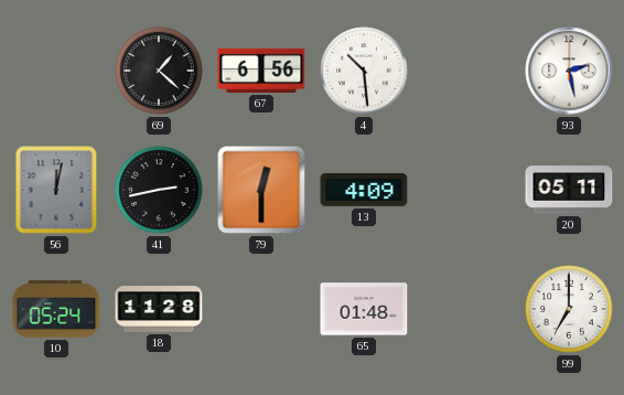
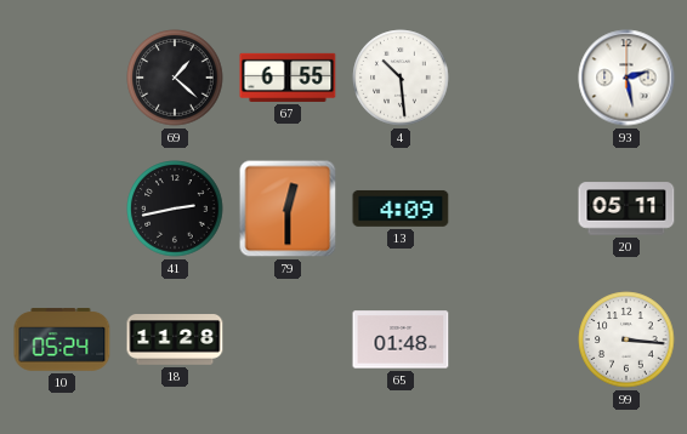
67: 6:56 -> 6:55 (288, 78)
56: 12:02 -> none (56, 190)
99: 7:00 -> 3:16 (626, 339)
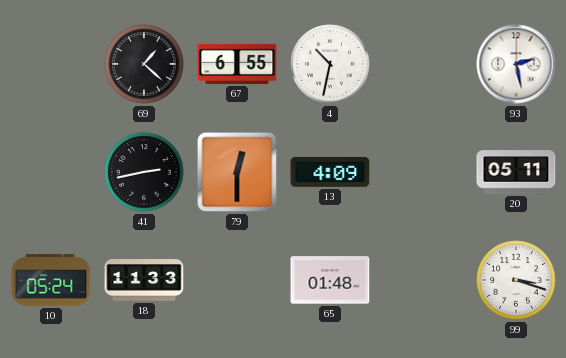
4: 10:29 -> 10:32 (330, 64)
18: 11:28 -> 11:33 (144, 281)
99: 3:16 -> 3:18 (516, 280)
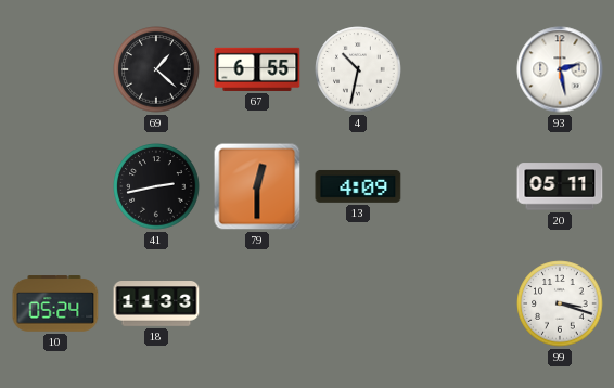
65: 01:48 -> none (330, 280)
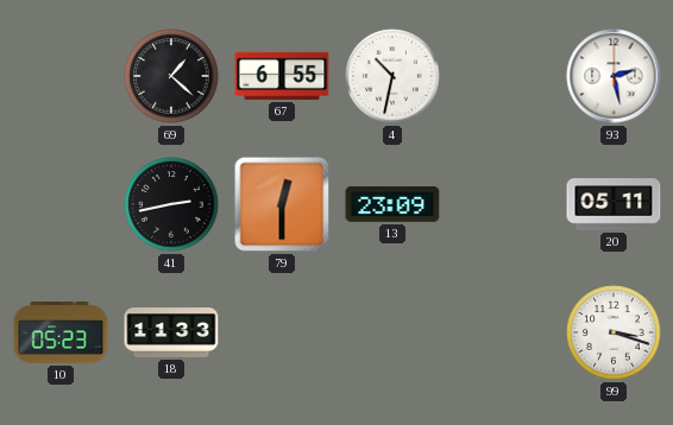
13: 4:09 -> 23:09 (392, 204)
10: 05:24 -> 05:23 (61, 332)
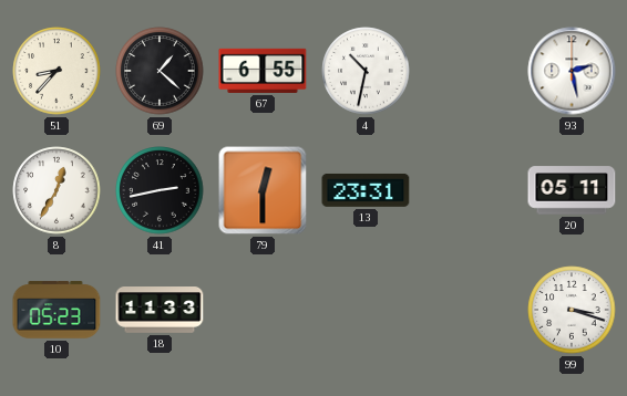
51: none -> 8:37 (56, 71)
8: none -> 12:35 (56, 190)
13: 23:09 -> 23:31 (366, 190)
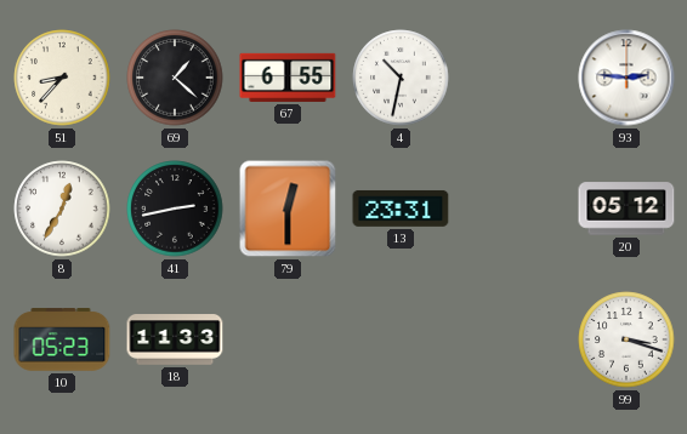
93: 2:28 -> 2:46 (626, 78)
20: 05:11 -> 05:12 (626, 209)
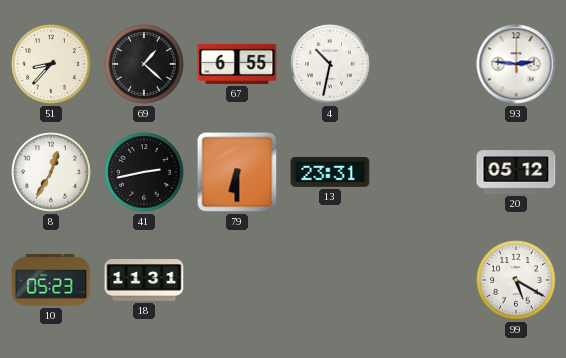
79: 12:30 -> 6:30 (237, 172)
18: 11:33 -> 11:31 (144, 281)
99: 3:18 -> 5:20 (516, 280)
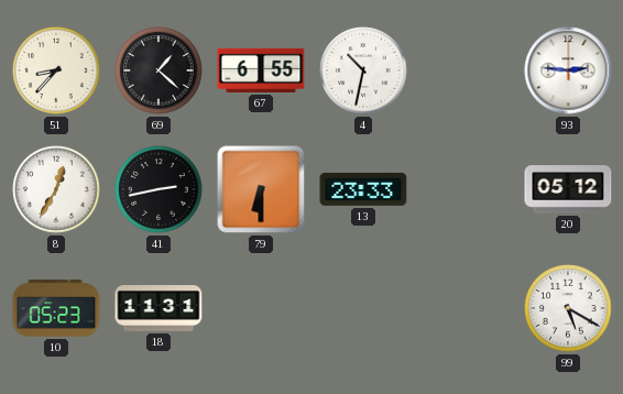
13: 23:31 -> 23:33 (363, 189)
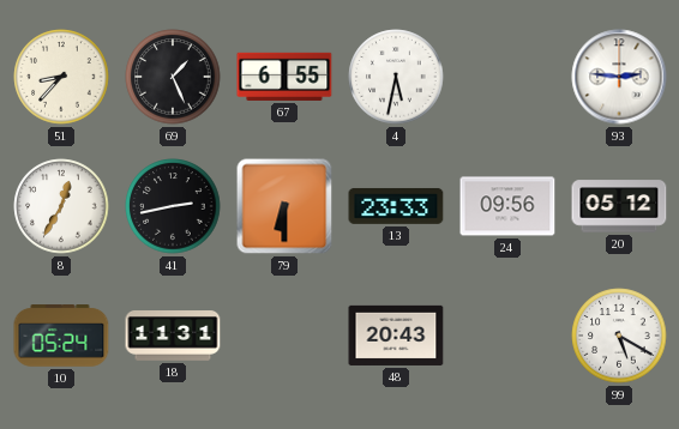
69: 1:22 -> 1:26 (173, 77)
4: 10:32 -> 5:32 (396, 77)
24: none -> 09:56 (507, 206)
10: 05:23 -> 05:24 (61, 336)
48: none -> 20:43 (396, 336)
